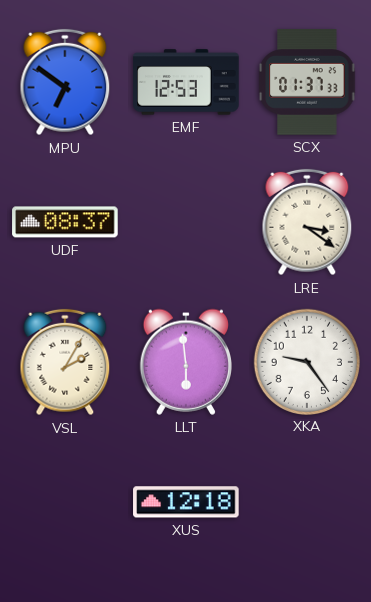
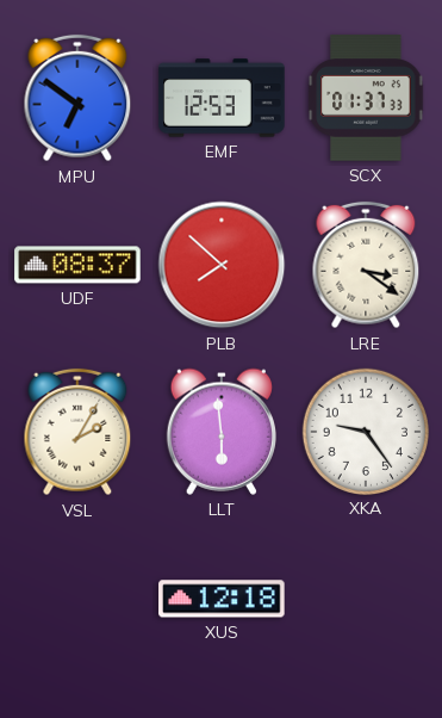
PLB: none -> 7:52 (222, 265)
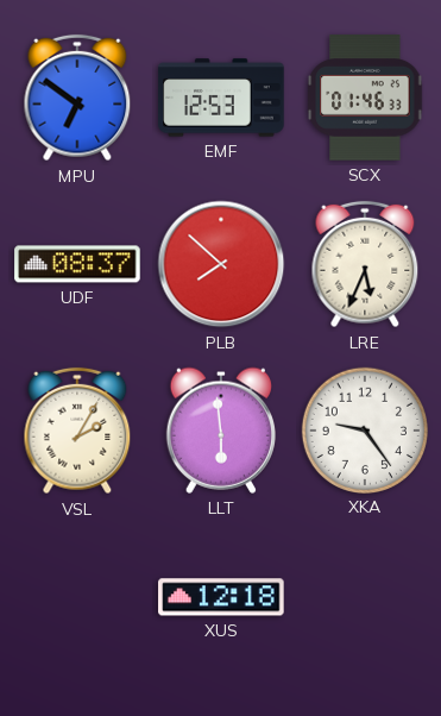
SCX: 01:37 -> 01:46 (365, 98)
LRE: 3:21 -> 5:34 (365, 264)
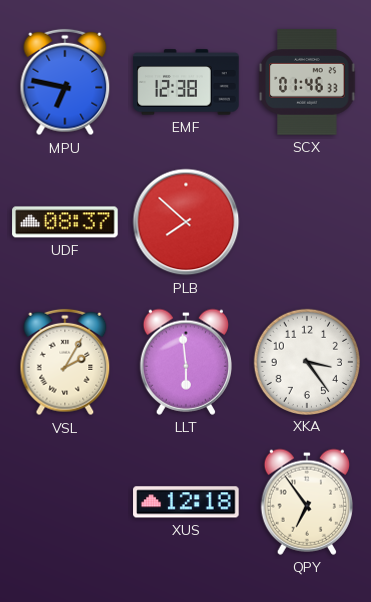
MPU: 6:51 -> 6:47 (65, 82)
EMF: 12:53 -> 12:38 (186, 82)
LRE: 5:34 -> none (365, 264)
XKA: 9:24 -> 3:24 (306, 361)
QPY: none -> 6:54 (306, 502)
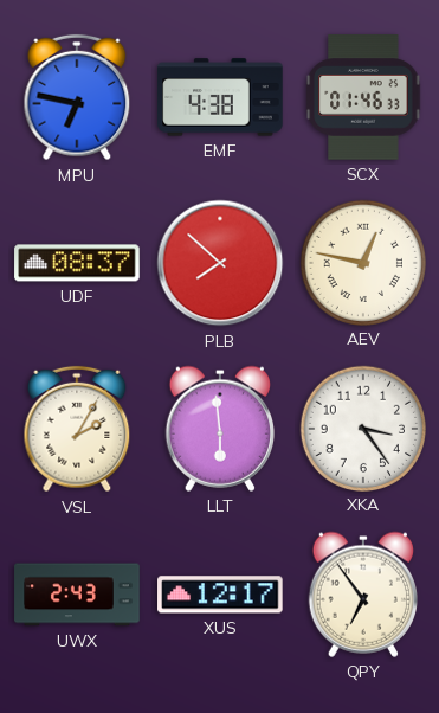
EMF: 12:38 -> 4:38 (220, 97)
AEV: none -> 12:47 (362, 262)
UWX: none -> 2:43 (77, 595)
XUS: 12:18 -> 12:17 (220, 595)
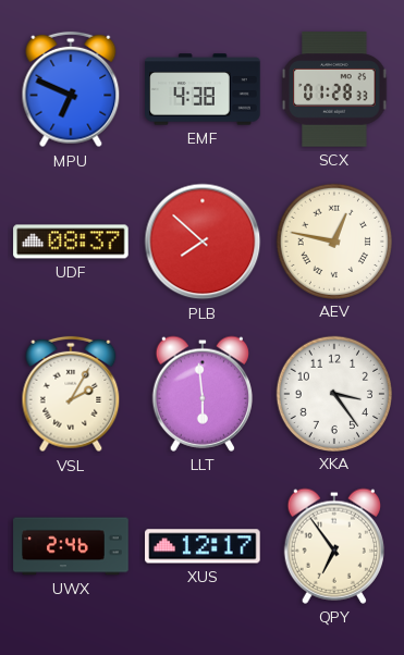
MPU: 6:47 -> 6:49 (71, 89)
SCX: 01:46 -> 01:28 (334, 89)
UWX: 2:43 -> 2:46 (71, 546)
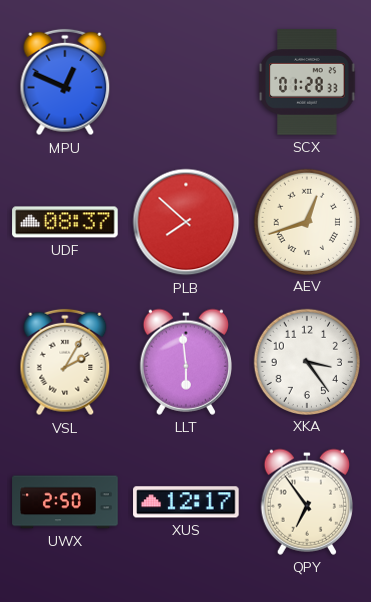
MPU: 6:49 -> 12:49 (65, 82)
EMF: 4:38 -> none (203, 89)
AEV: 12:47 -> 12:42 (306, 221)
UWX: 2:46 -> 2:50 (65, 502)
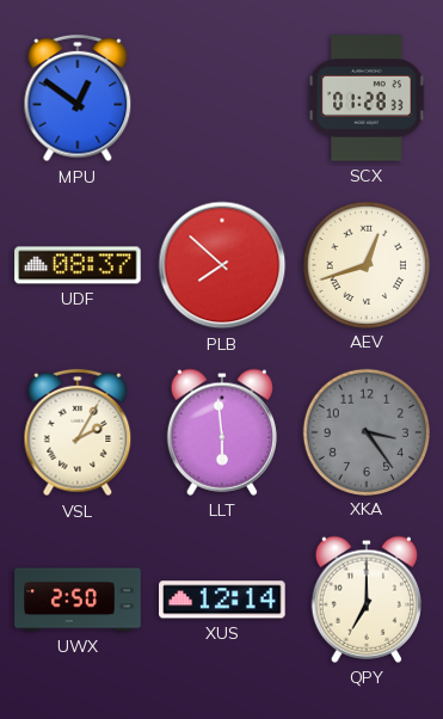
MPU: 12:49 -> 12:51 (78, 98)
XKA dial: white -> grey (365, 431)
XUS: 12:17 -> 12:14 (222, 600)
QPY: 6:54 -> 7:00 (365, 600)
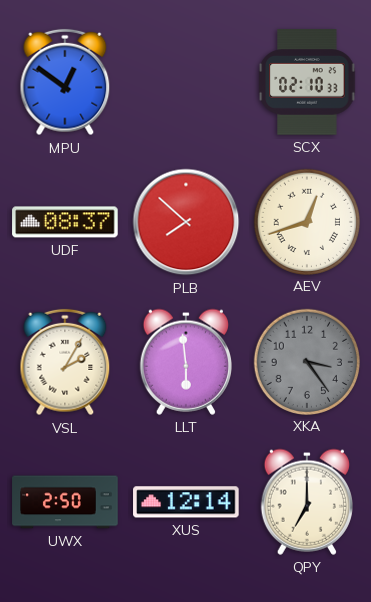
SCX: 01:28 -> 02:10 (307, 82)
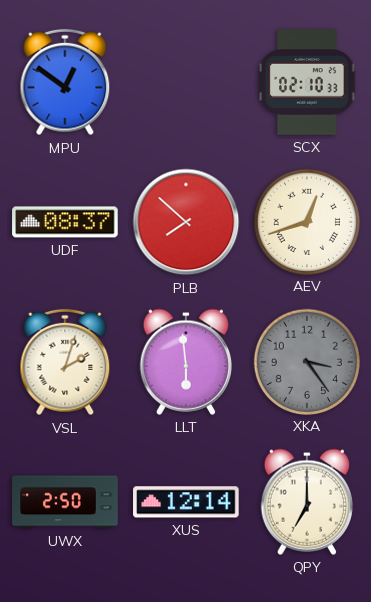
VSL: 2:05 -> 2:03 (65, 362)
